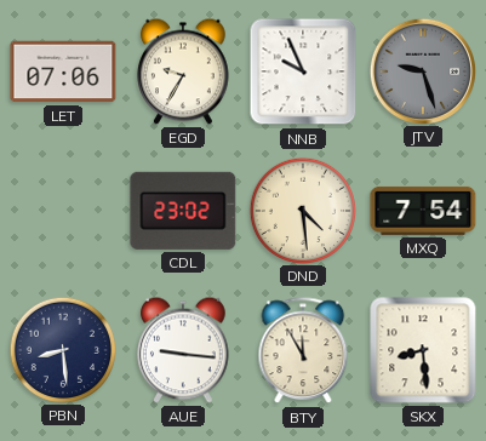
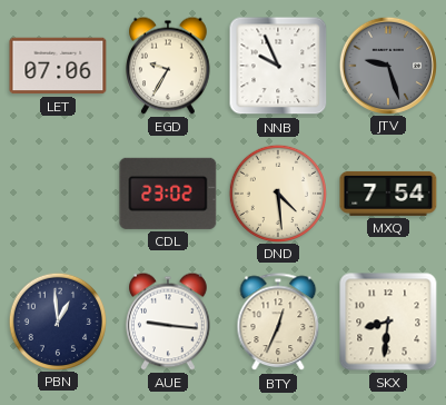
PBN: 8:29 -> 12:59 (57, 320)
BTY: 11:55 -> 12:34 (278, 323)
SKX: 8:29 -> 8:31 (388, 322)
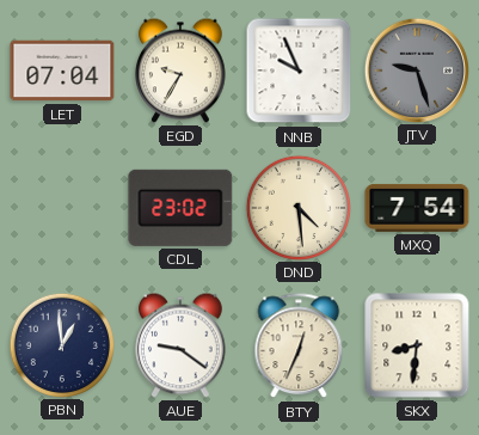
LET: 07:06 -> 07:04 (62, 71)
AUE: 9:16 -> 9:21 (182, 345)
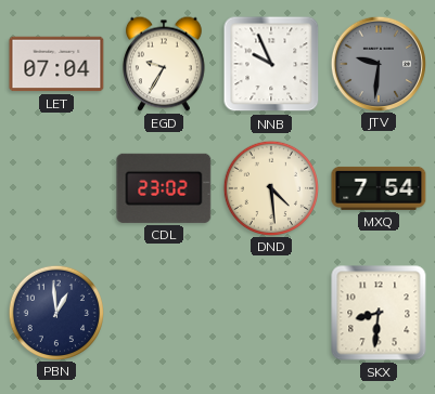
JTV: 9:27 -> 9:31 (378, 63)
AUE: 9:21 -> none (182, 345)
BTY: 12:34 -> none (299, 347)
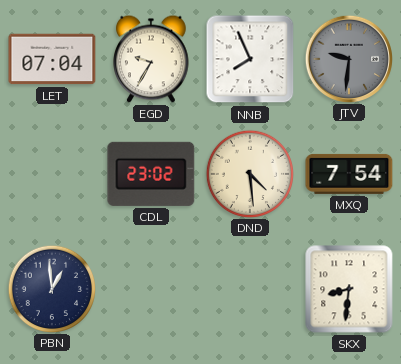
NNB: 9:56 -> 7:56 (250, 59)
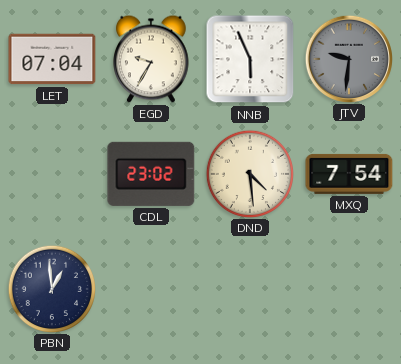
NNB: 7:56 -> 5:56 (250, 59)
SKX: 8:31 -> none (349, 289)
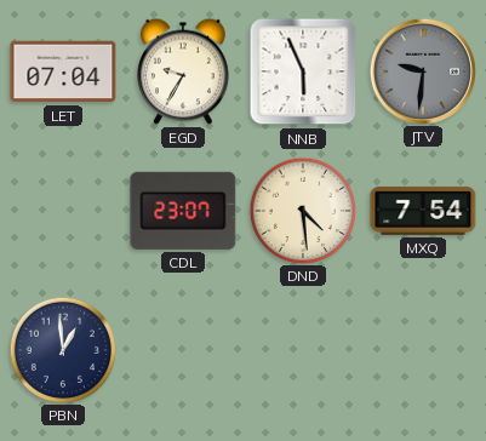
CDL: 23:02 -> 23:07 (183, 211)
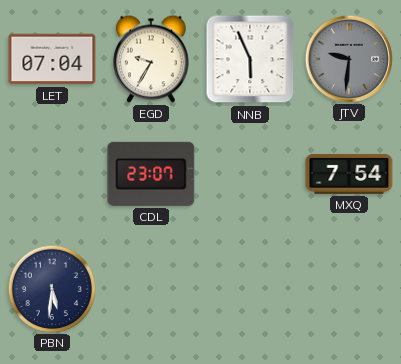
DND: 4:29 -> none (302, 210)
PBN: 12:59 -> 5:31 (51, 288)
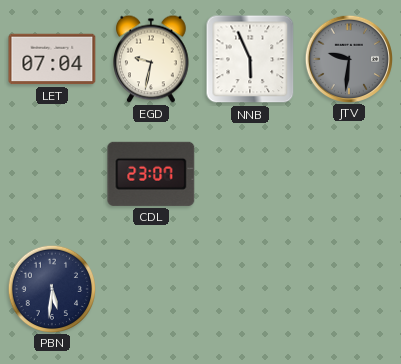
EGD: 9:35 -> 9:32 (152, 59)
MXQ: 7:54 -> none (349, 174)
